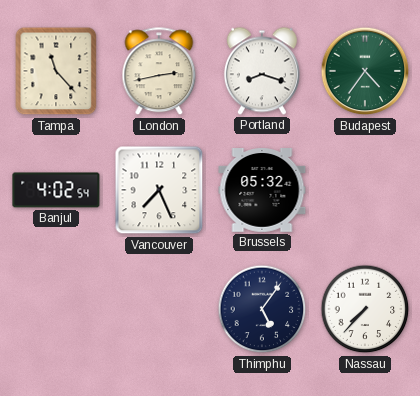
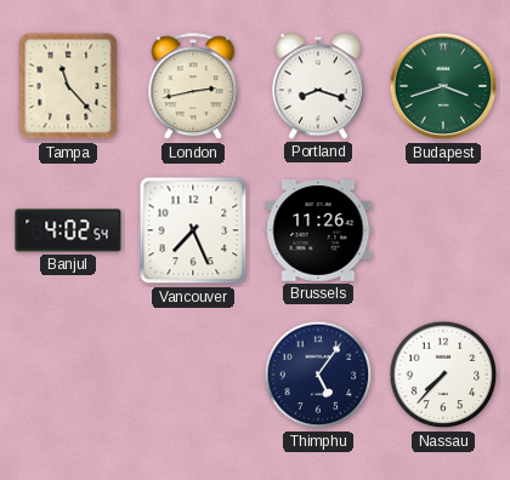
Budapest: 4:36 -> 3:42 (443, 86)
Brussels: 05:32 -> 11:26 (318, 232)
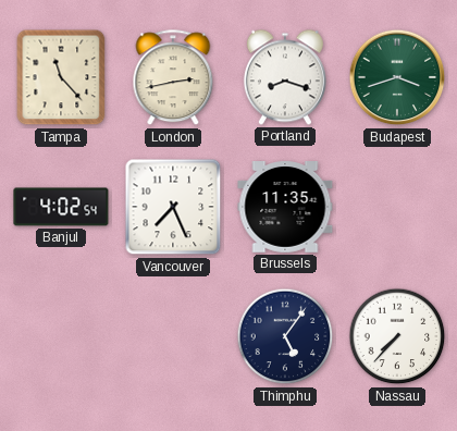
Brussels: 11:26 -> 11:35 (285, 208)
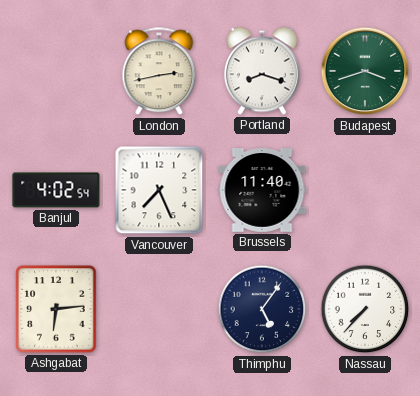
Tampa: 11:23 -> none (61, 77)
Brussels: 11:35 -> 11:40 (262, 191)
Ashgabat: none -> 6:14 (56, 309)
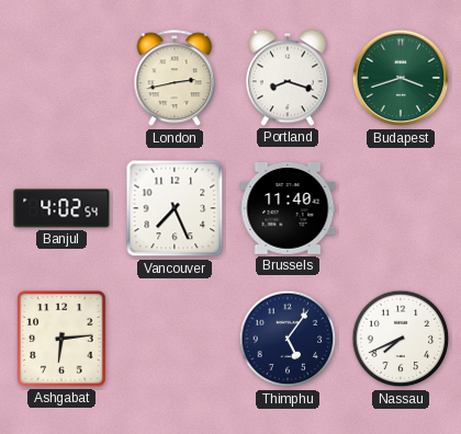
Nassau: 7:37 -> 7:41 (401, 339)
